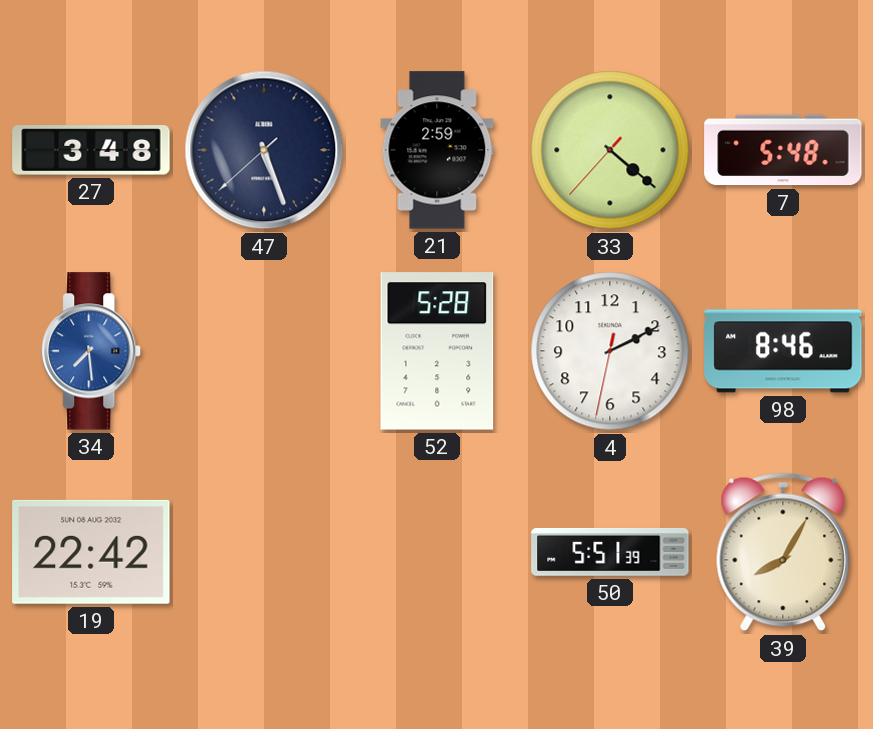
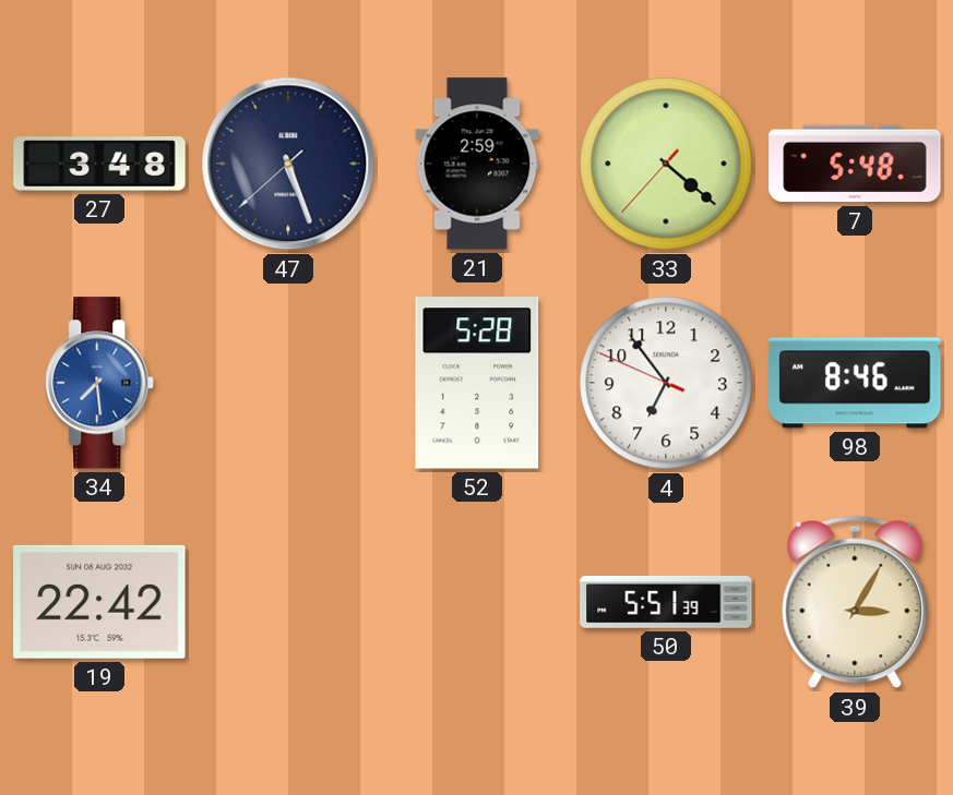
4: 2:10 -> 6:53 (666, 383)
39: 8:05 -> 3:05 (855, 602)
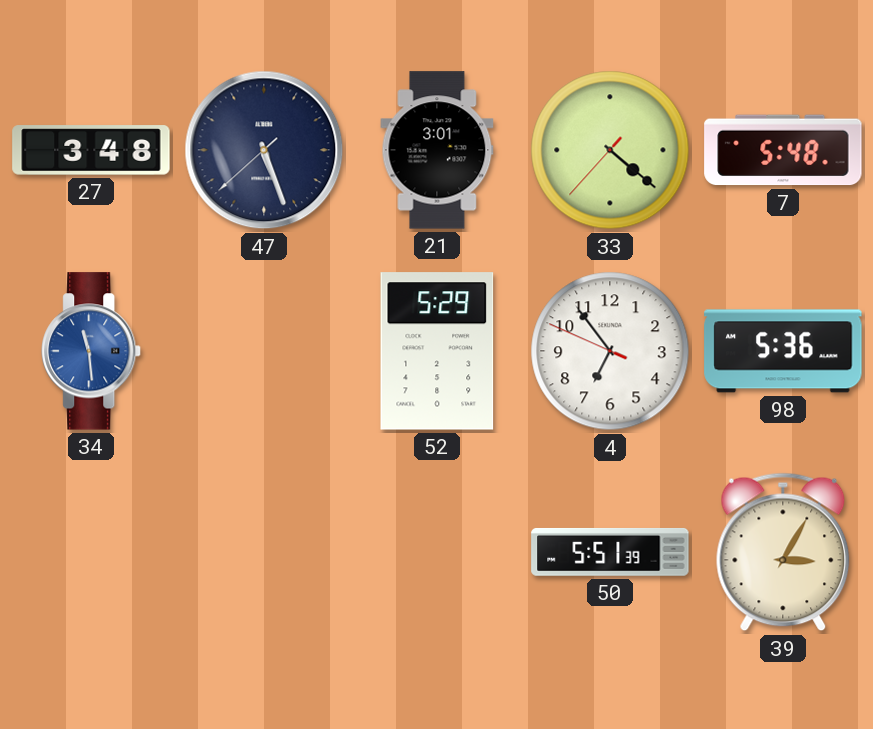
21: 2:59 -> 3:01 (437, 150)
34: 7:29 -> 11:29 (92, 351)
52: 5:28 -> 5:29 (437, 351)
98: 8:46 -> 5:36 (783, 351)
19: 22:42 -> none (99, 602)
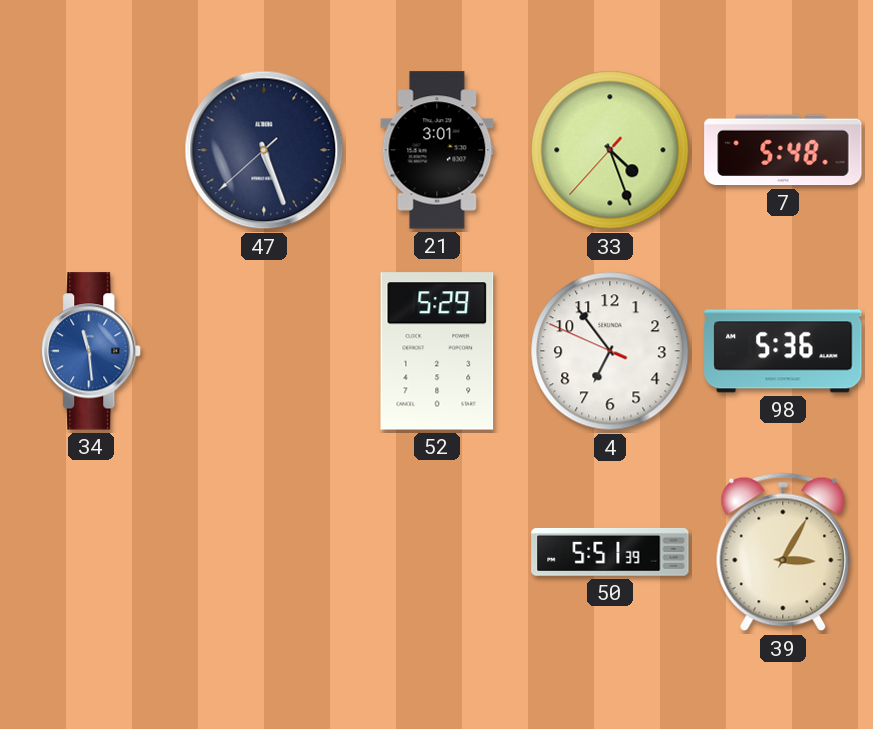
27: 3:48 -> none (91, 150)
33: 4:21 -> 4:26 (610, 150)
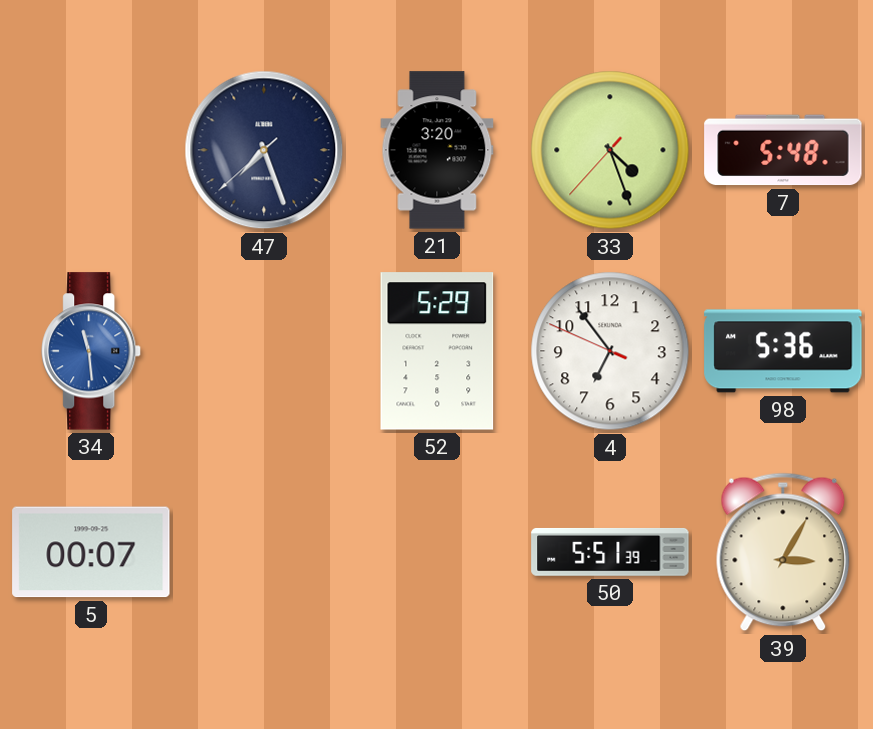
47: 5:26 -> 7:26 (264, 150)
21: 3:01 -> 3:20 (437, 150)
5: none -> 00:07 (91, 552)
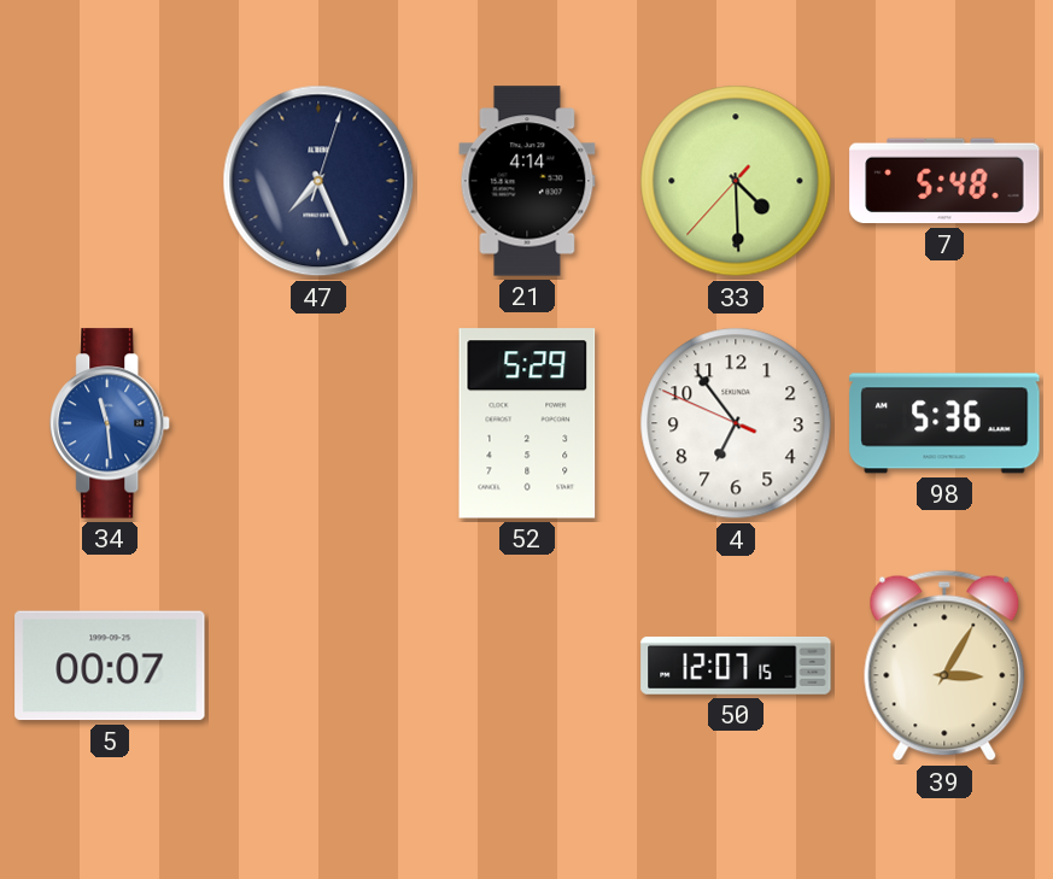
47: 7:26:38 -> 7:26:03 (318, 181)
21: 3:20 -> 4:14 (527, 181)
33: 4:26 -> 4:29 (736, 181)
50: 5:51 -> 12:07 (736, 666)
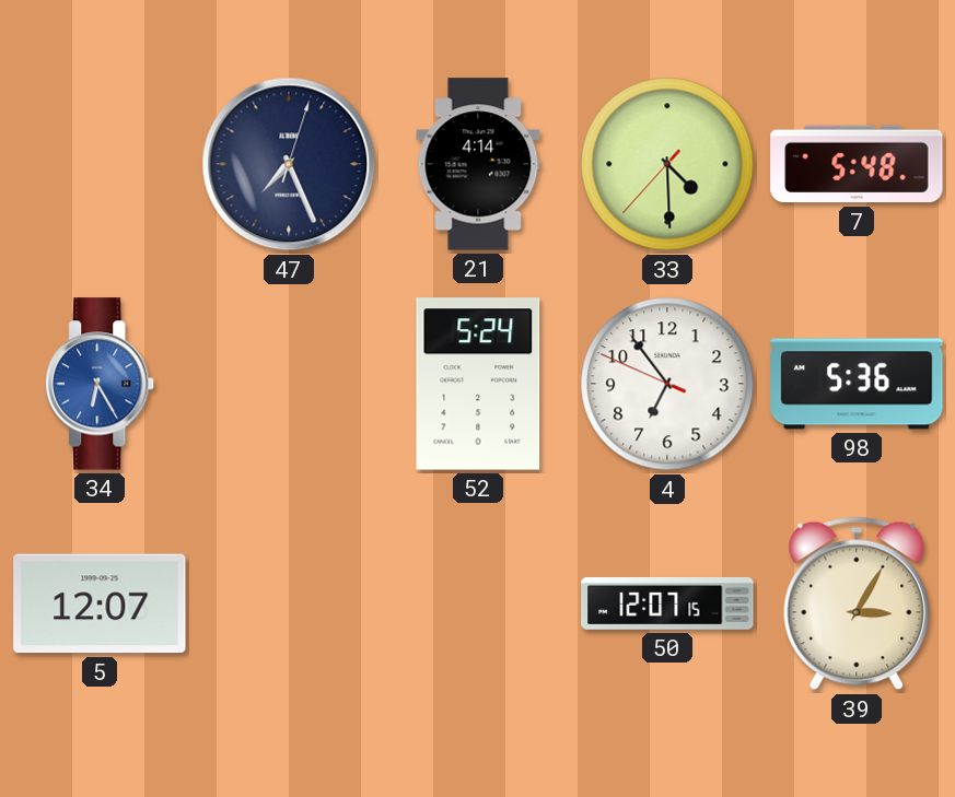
34: 11:29 -> 6:25 (101, 384)
52: 5:29 -> 5:24 (478, 384)
5: 00:07 -> 12:07 (100, 603)
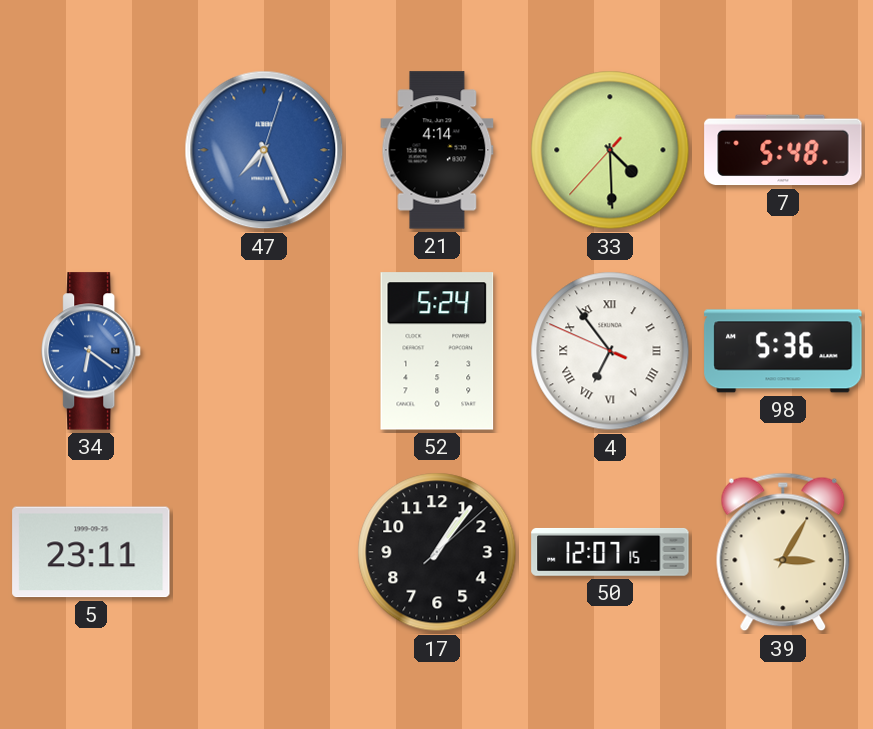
47 dial: navy -> blue (264, 150)
34: 6:25 -> 6:21 (92, 351)
4 numerals: Arabic -> Roman (610, 351)
5: 12:07 -> 23:11 (91, 552)
17: none -> 1:06 (437, 552)
